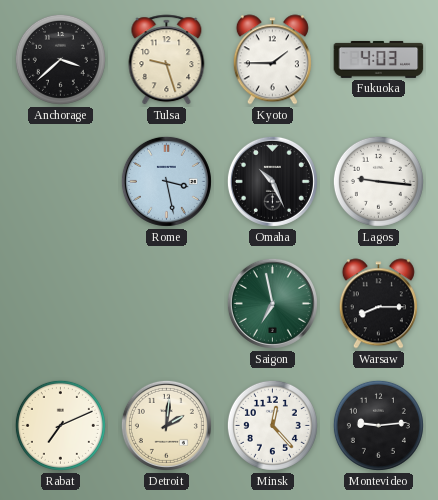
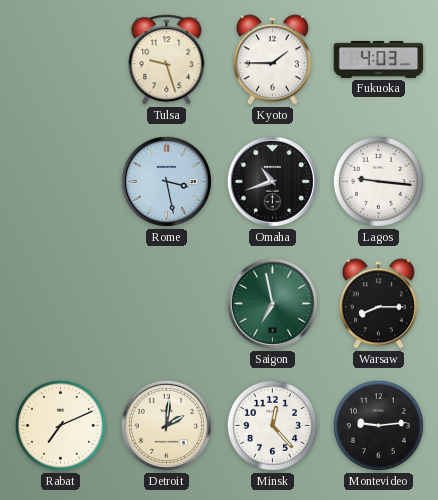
Anchorage: 3:38 -> none (60, 59)
Omaha: 10:26 -> 10:42 (272, 181)
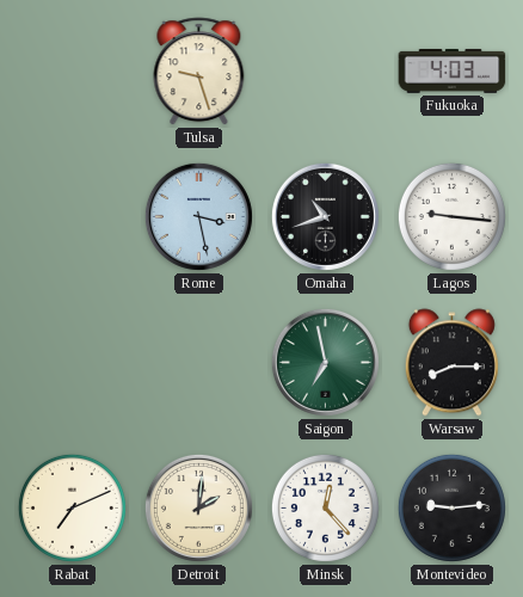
Kyoto: 1:45 -> none (272, 60)
